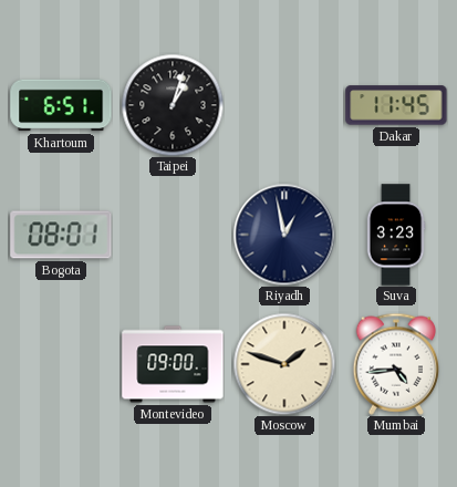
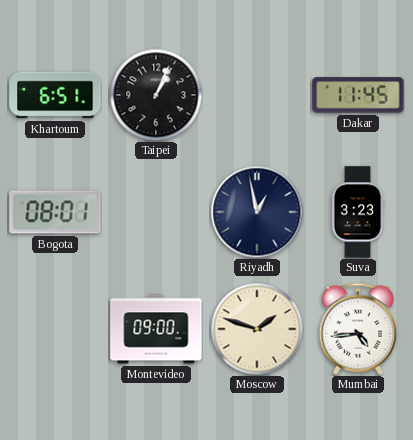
Taipei: 1:03 -> 1:04 (156, 95)
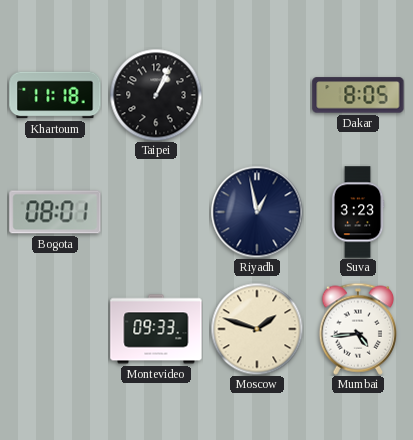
Khartoum: 6:51 -> 11:18 (55, 95)
Dakar: 11:45 -> 8:05 (358, 95)
Montevideo: 09:00 -> 09:33 (156, 329)
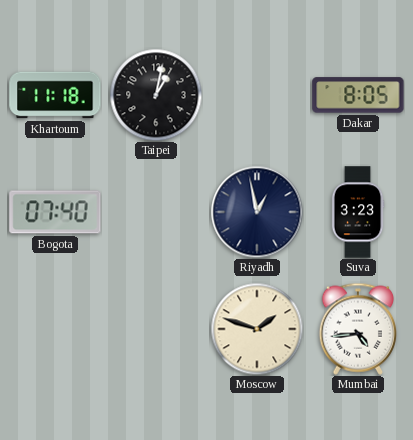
Taipei: 1:04 -> 1:02 (156, 95)
Bogota: 08:01 -> 07:40 (55, 212)
Montevideo: 09:33 -> none (156, 329)
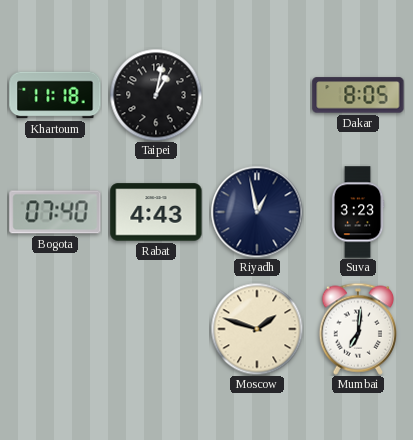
Rabat: none -> 4:43 (156, 212)
Mumbai: 4:44 -> 7:01 (358, 329)
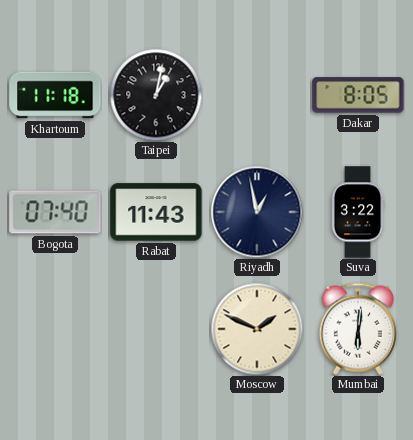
Rabat: 4:43 -> 11:43 (156, 212)
Suva: 3:23 -> 3:22 (358, 212)
Moscow: 1:48 -> 1:49 (257, 329)
Mumbai: 7:01 -> 6:01 (358, 329)
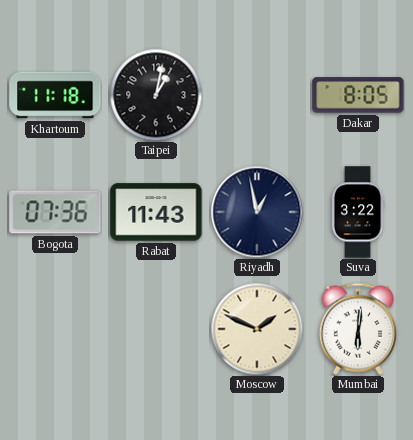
Bogota: 07:40 -> 07:36 (55, 212)
